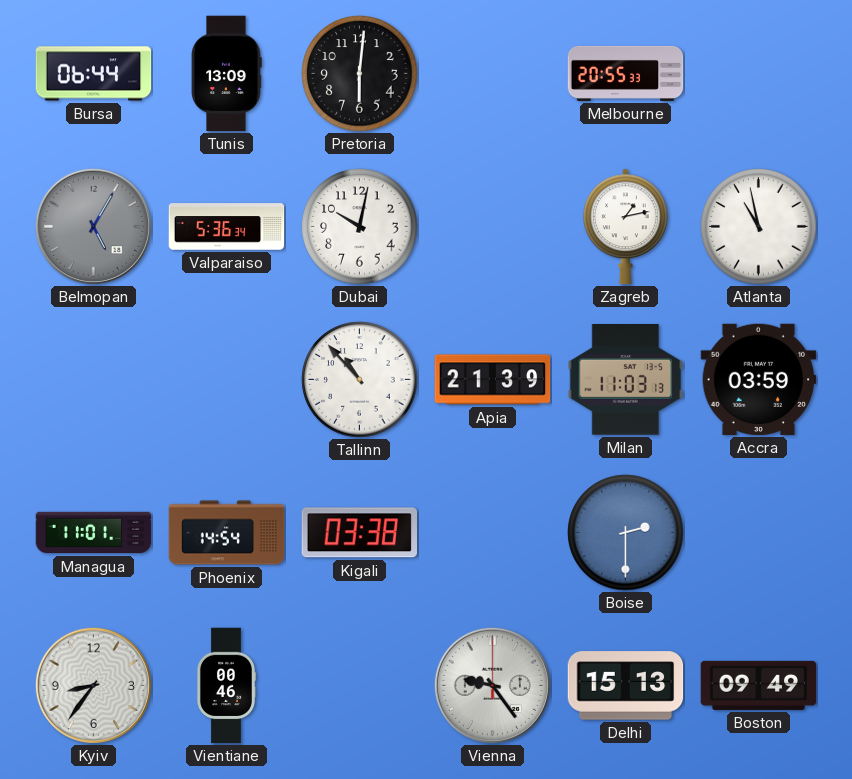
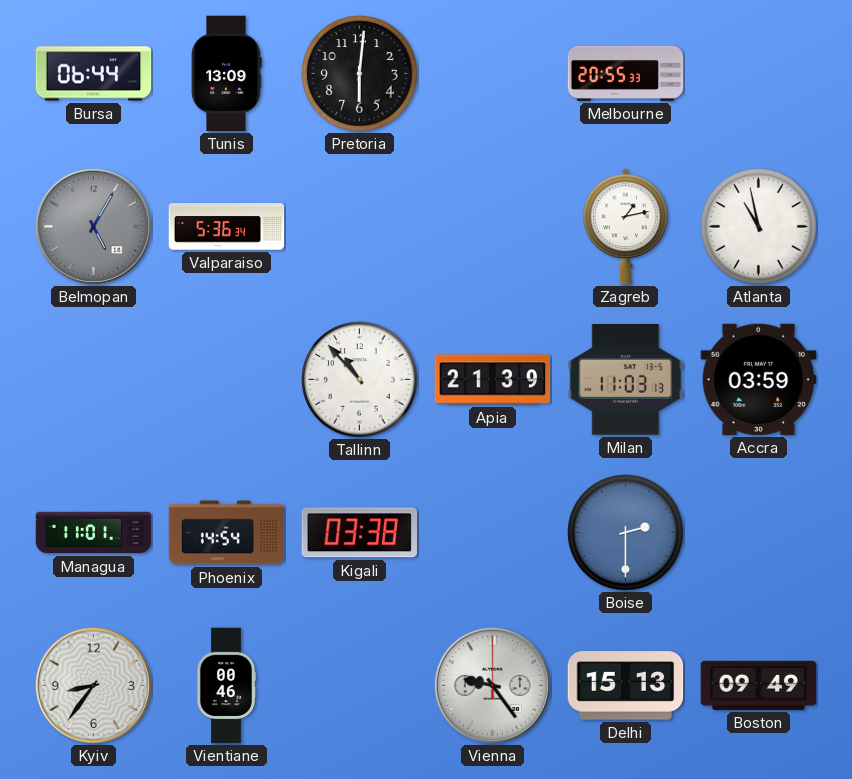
Dubai: 10:02 -> none (360, 227)
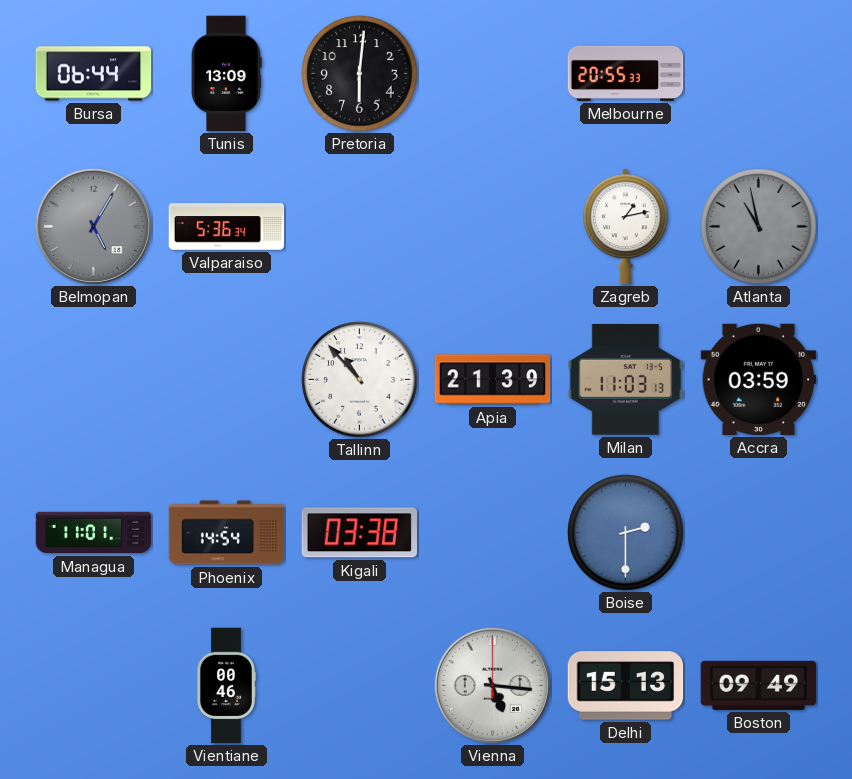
Atlanta dial: white -> grey (759, 227)
Kyiv: 8:36 -> none (93, 685)
Vienna: 9:24 -> 5:16 (492, 685)
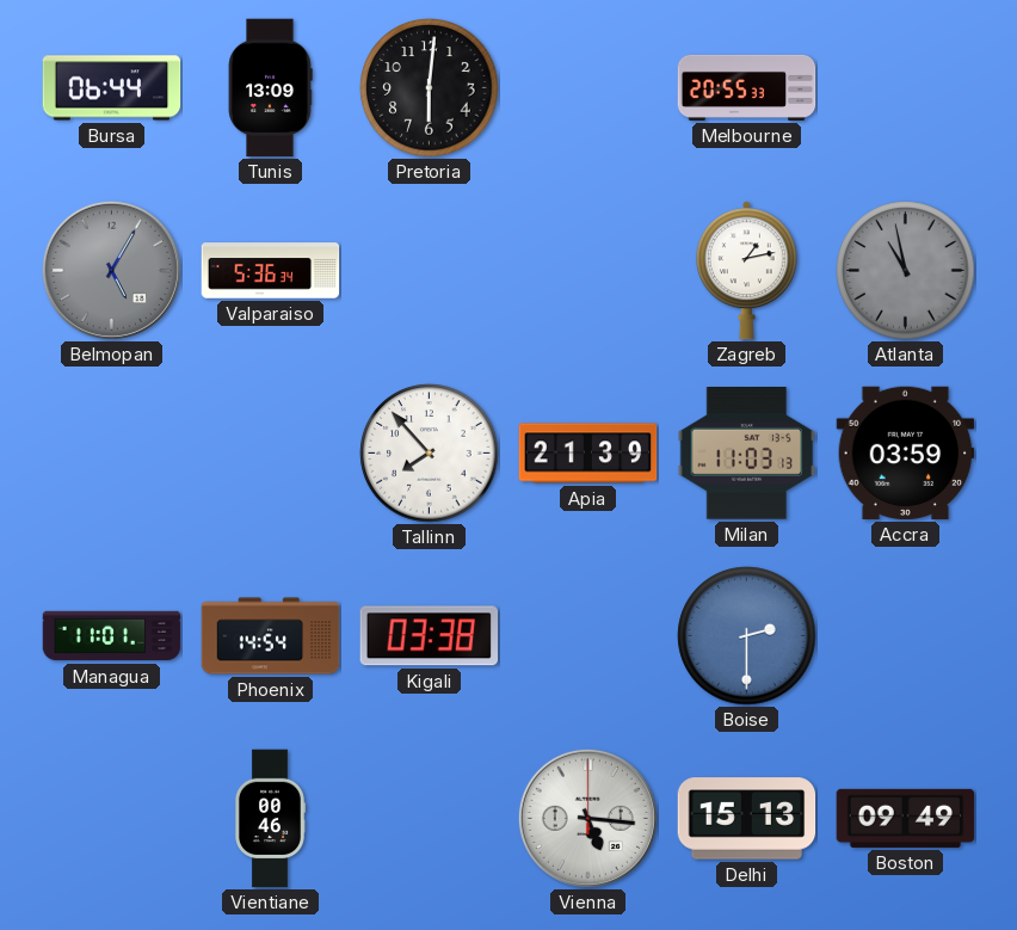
Tallinn: 10:53 -> 7:53 (430, 454)
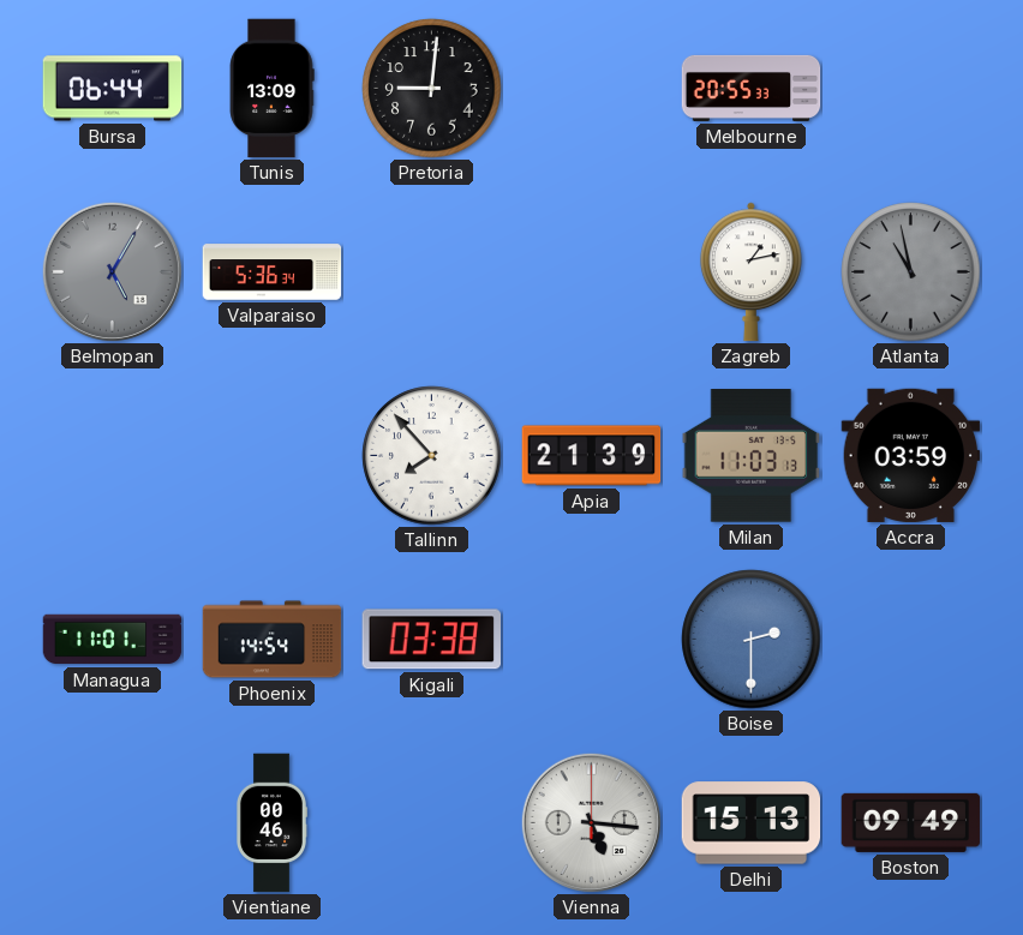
Pretoria: 6:01 -> 9:01 (432, 89)
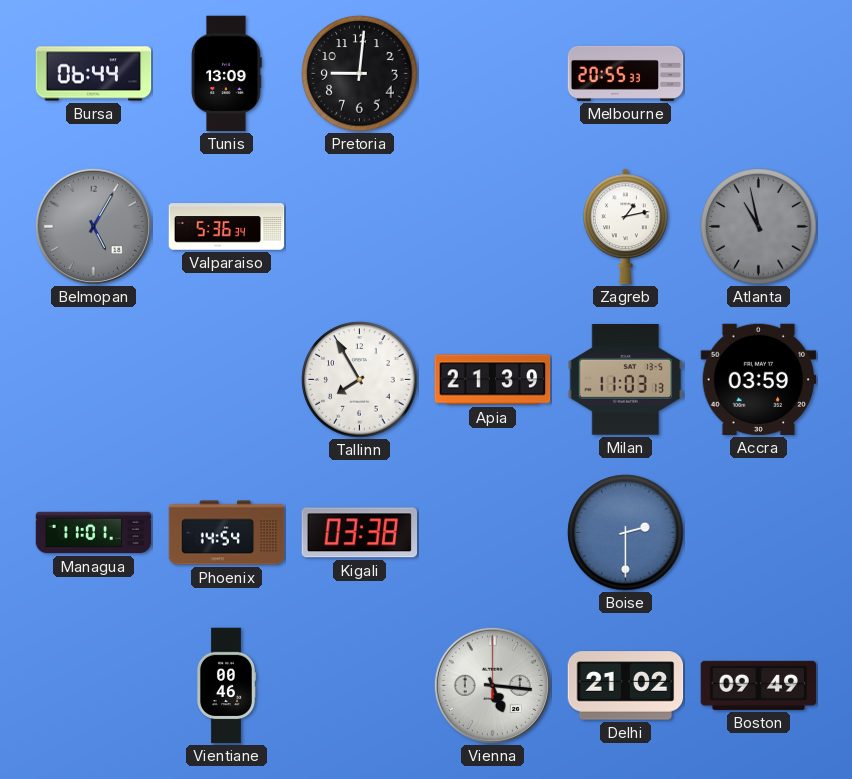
Tallinn: 7:53 -> 7:55 (360, 380)
Delhi: 15:13 -> 21:02 (626, 686)
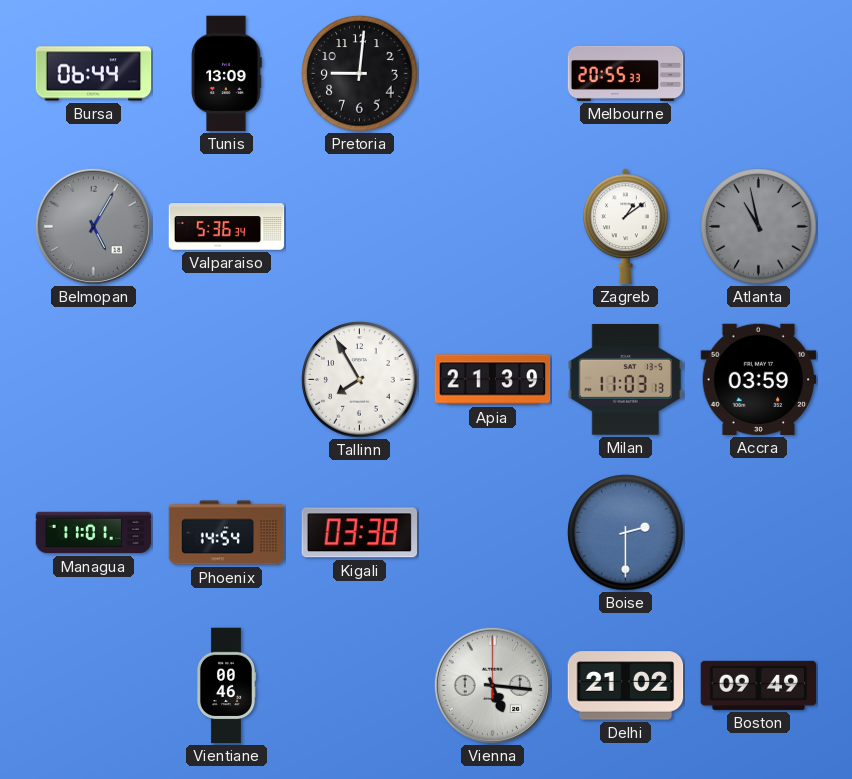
Zagreb: 1:13 -> 1:09 (626, 227)
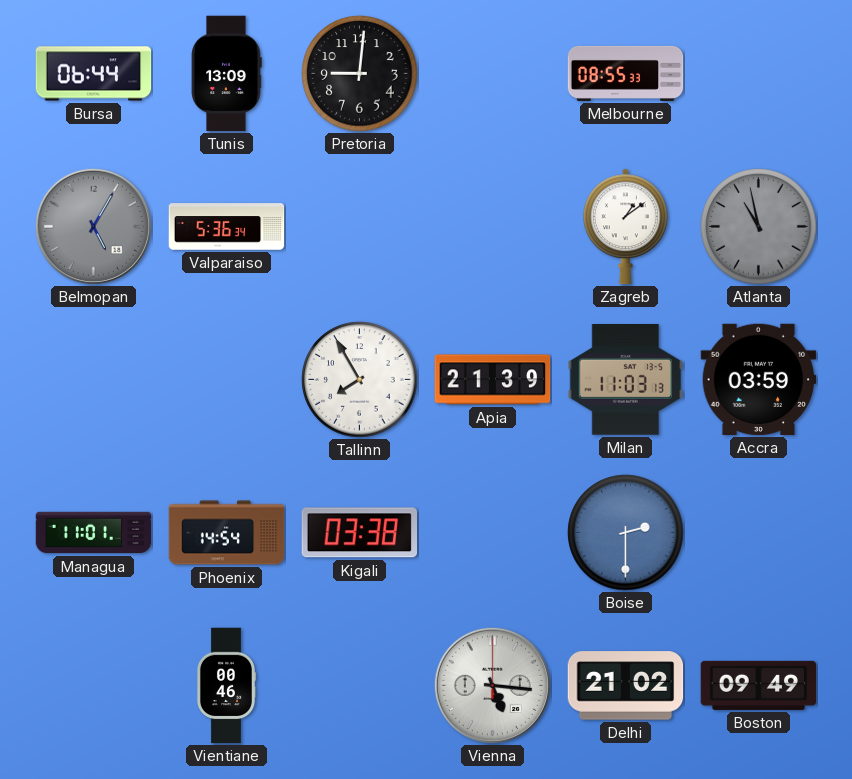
Melbourne: 20:55 -> 08:55 (626, 73)
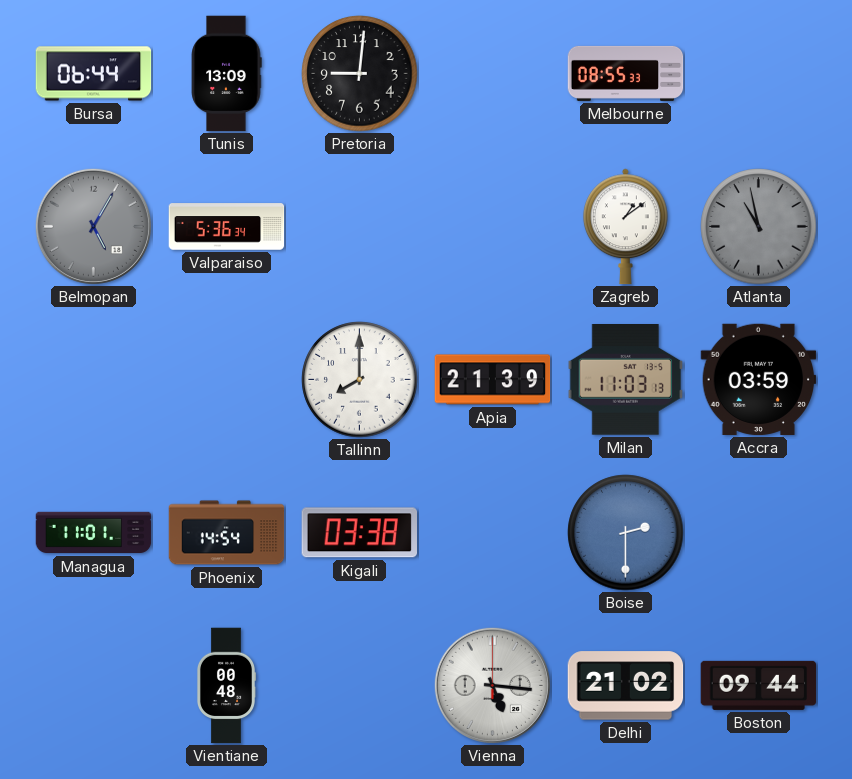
Tallinn: 7:55 -> 8:00 (360, 380)
Vientiane: 00:46 -> 00:48 (225, 686)
Boston: 09:49 -> 09:44 (759, 685)
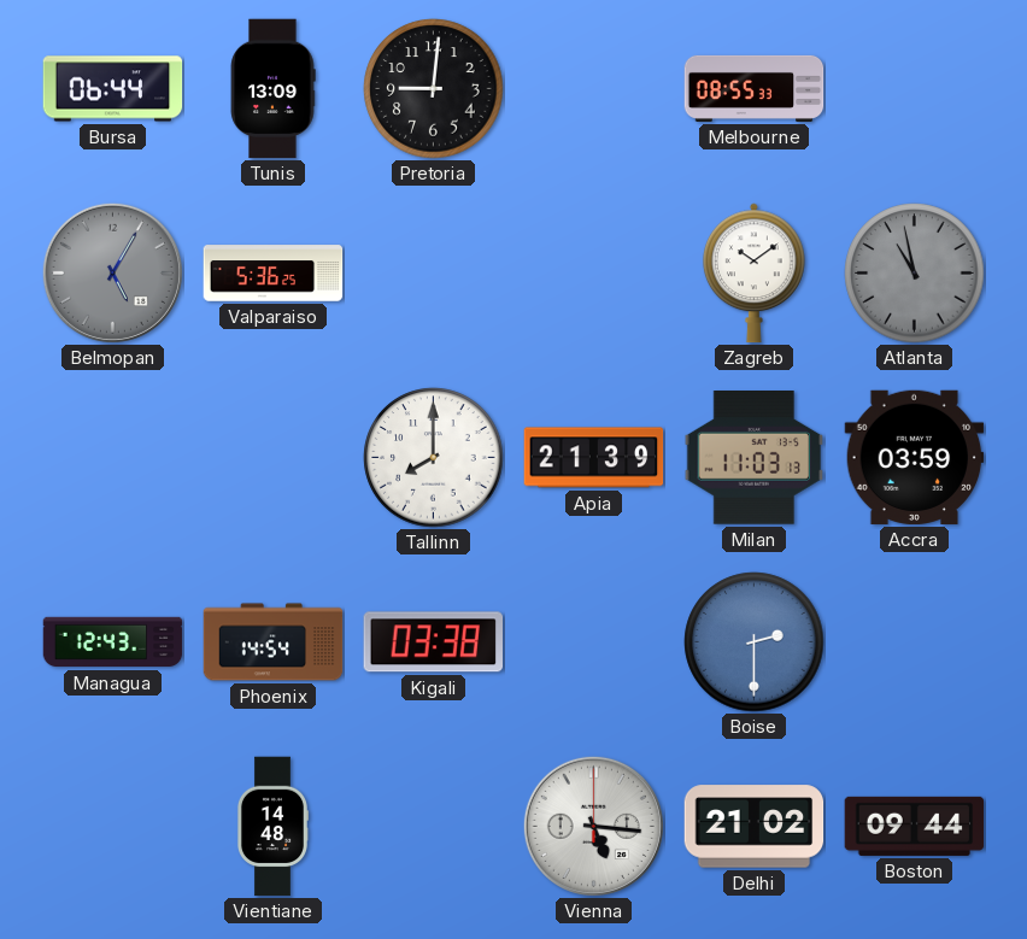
Valparaiso: 5:36:34 -> 5:36:25 (274, 274)
Zagreb: 1:09 -> 10:09 (755, 274)
Managua: 11:01 -> 12:43 (113, 642)
Vientiane: 00:48 -> 14:48 (271, 827)
